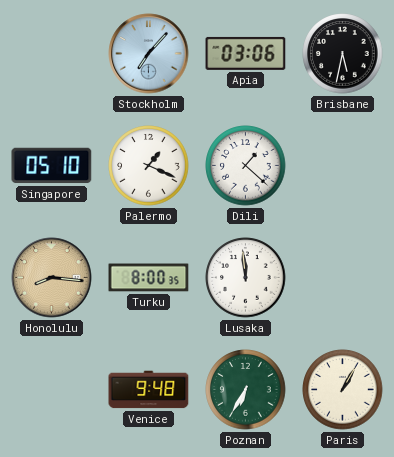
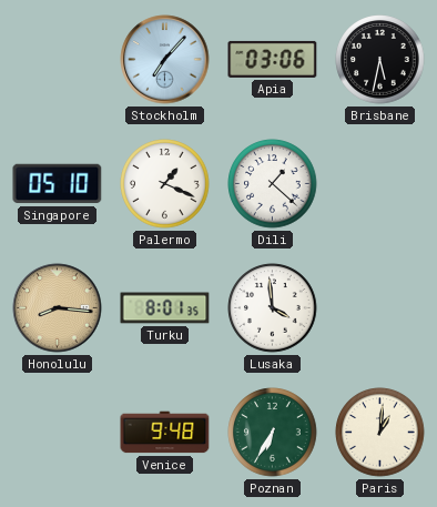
Turku: 8:00 -> 8:01 (165, 308)
Lusaka: 11:59 -> 3:59 (273, 308)
Paris: 1:05 -> 1:01 (380, 433)
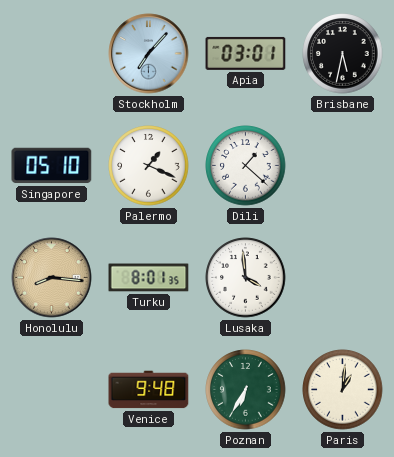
Apia: 03:06 -> 03:01 (246, 53)
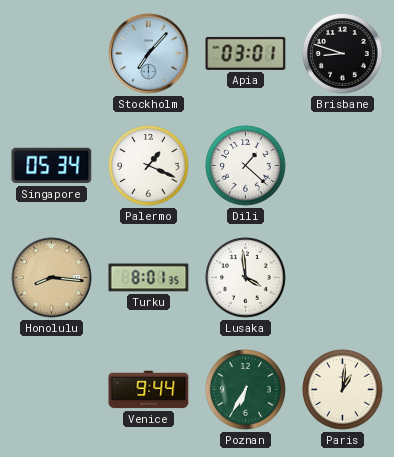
Brisbane: 5:32 -> 8:48 (343, 54)
Singapore: 05:10 -> 05:34 (52, 166)
Venice: 9:48 -> 9:44 (149, 390)
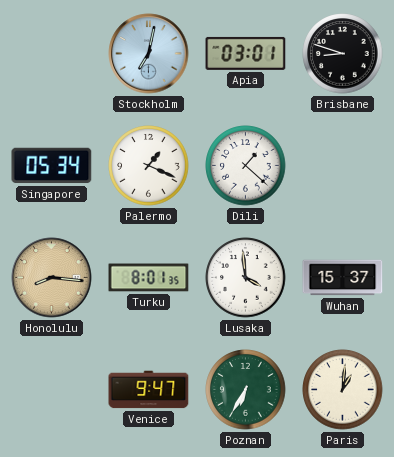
Stockholm: 7:07 -> 7:02 (149, 54)
Wuhan: none -> 15:37 (343, 278)
Venice: 9:44 -> 9:47 (149, 390)
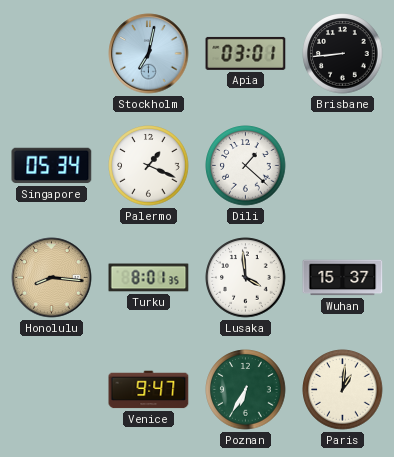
Brisbane: 8:48 -> 8:44 (343, 54)
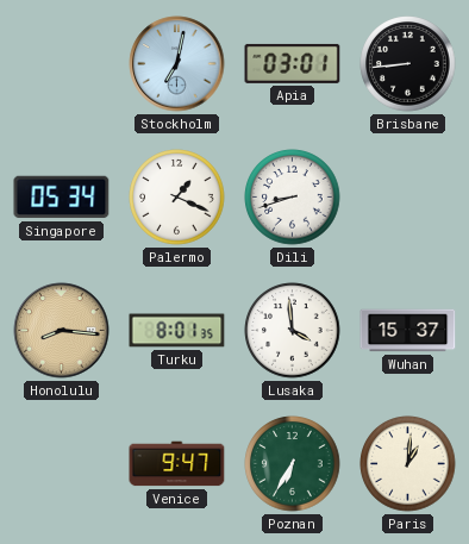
Dili: 1:22 -> 8:42 (293, 198)
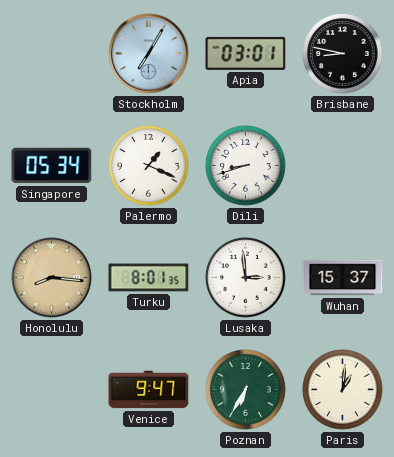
Stockholm: 7:02 -> 7:05 (149, 54)
Brisbane: 8:44 -> 8:47 (343, 54)
Lusaka: 3:59 -> 2:59 (246, 278)
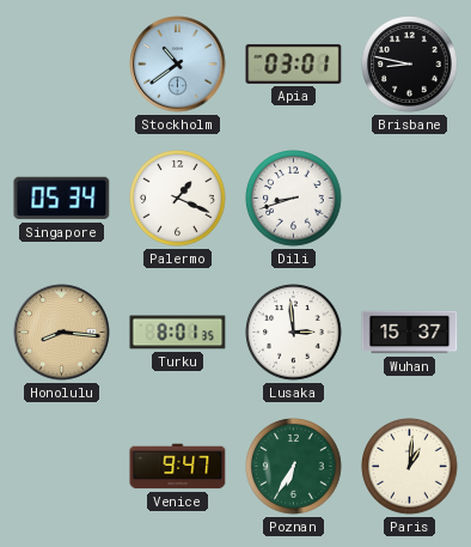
Stockholm: 7:05 -> 10:39 (178, 65)
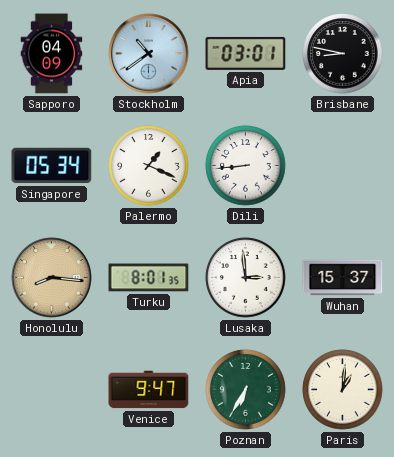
Sapporo: none -> 04:09 (52, 54)
Dili: 8:42 -> 8:44 (246, 166)
